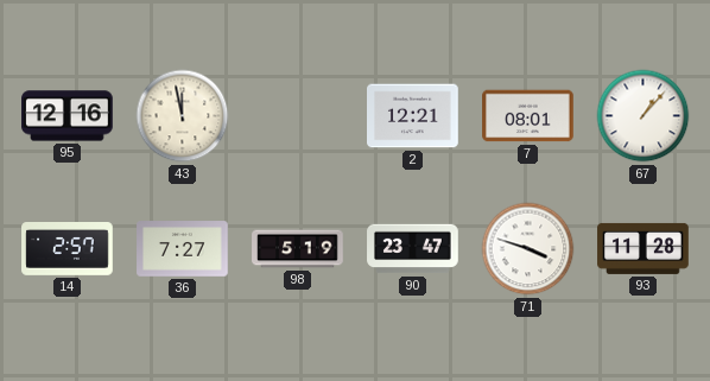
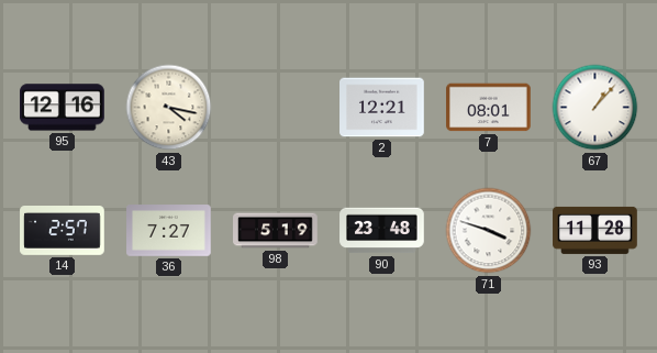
43: 11:58 -> 4:17 (169, 108)
90: 23:47 -> 23:48 (382, 231)
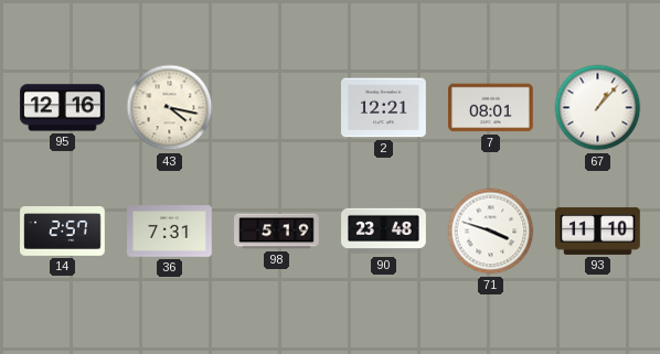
36: 7:27 -> 7:31 (170, 232)
93: 11:28 -> 11:10 (598, 230)
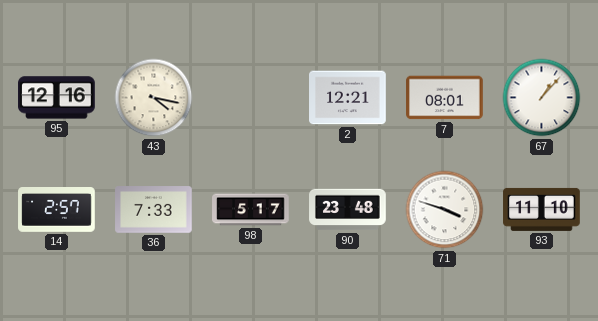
36: 7:31 -> 7:33 (154, 210)
98: 5:19 -> 5:17 (251, 210)
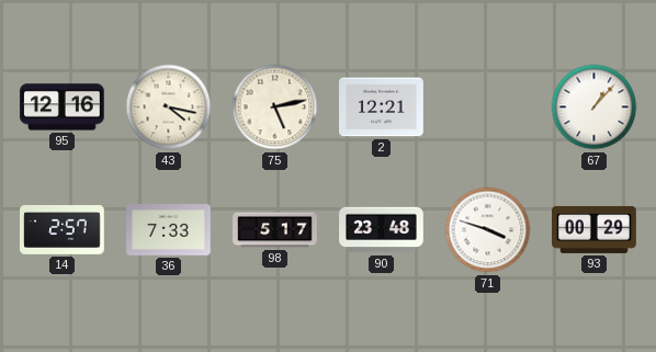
75: none -> 5:13 (275, 107)
7: 08:01 -> none (445, 98)
93: 11:10 -> 00:29 (595, 229)
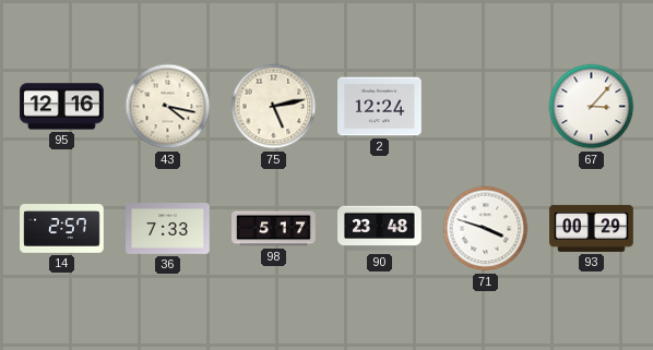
2: 12:21 -> 12:24 (380, 107)
67: 1:07 -> 3:07 (592, 107)
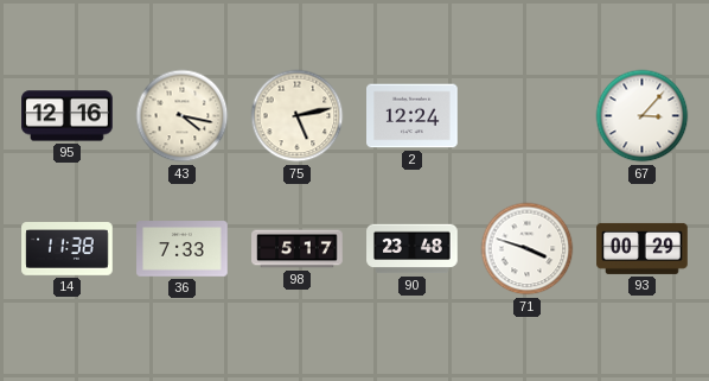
14: 2:57 -> 11:38 (68, 249)
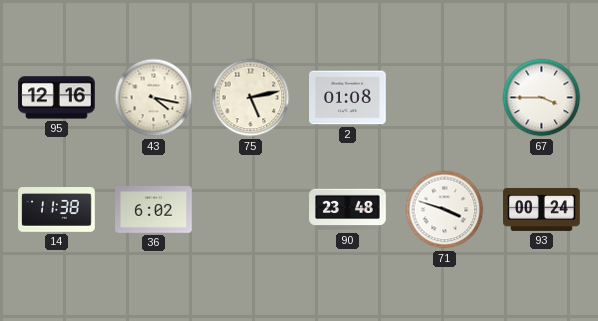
2: 12:24 -> 01:08 (348, 98)
67: 3:07 -> 3:45 (542, 98)
36: 7:33 -> 6:02 (154, 210)
98: 5:17 -> none (298, 249)
93: 00:29 -> 00:24 (542, 209)
